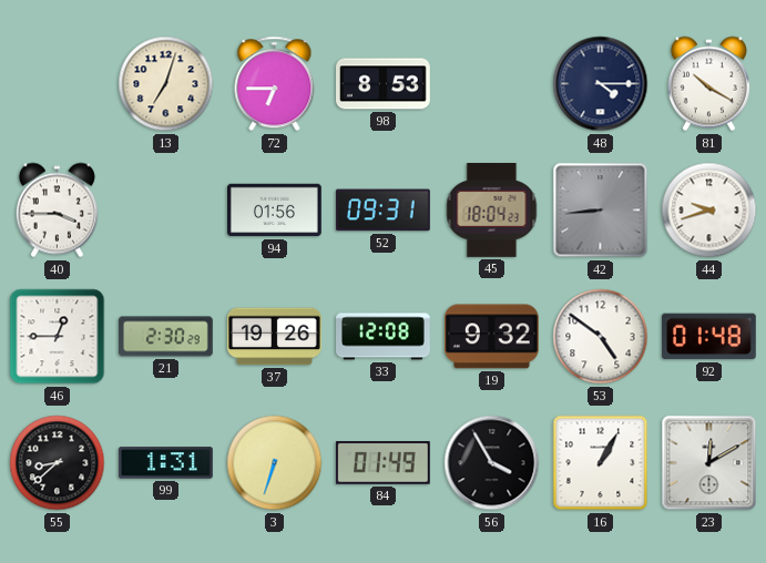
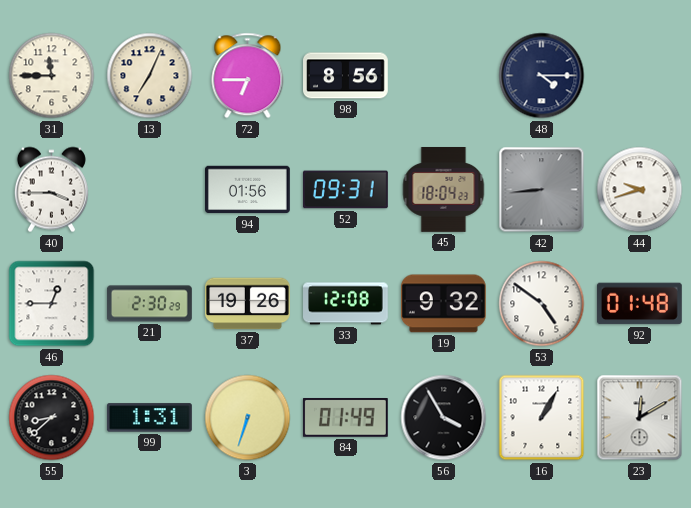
31: none -> 11:45 (52, 76)
13: 7:03 -> 7:04 (150, 76)
98: 8:53 -> 8:56 (346, 76)
81: 10:20 -> none (708, 84)
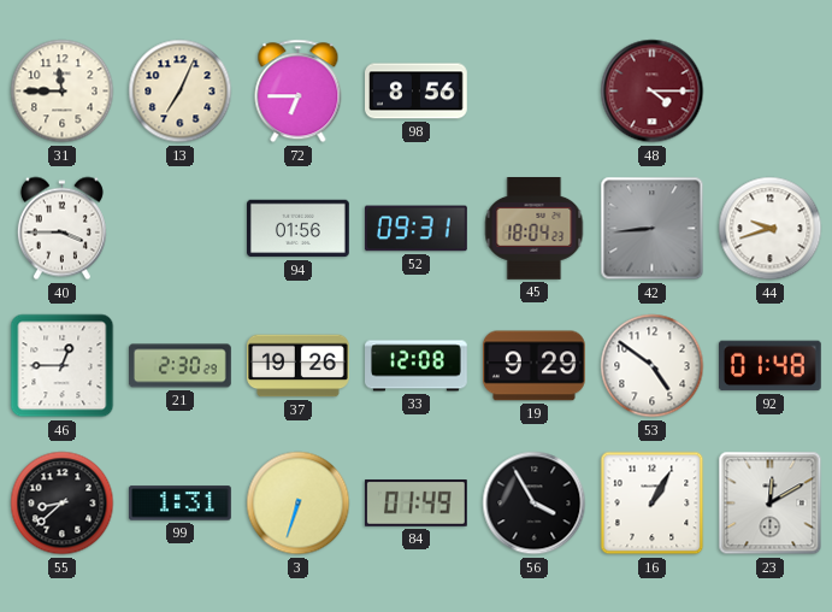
48 dial: navy -> burgundy (653, 92)
19: 9:32 -> 9:29 (533, 366)
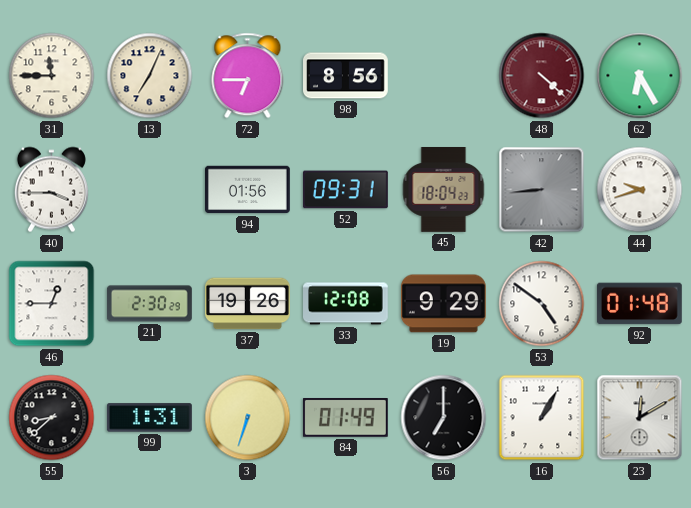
48: 4:15 -> 4:22 (542, 76)
62: none -> 6:25 (640, 76)
56: 3:55 -> 7:00 (444, 418)
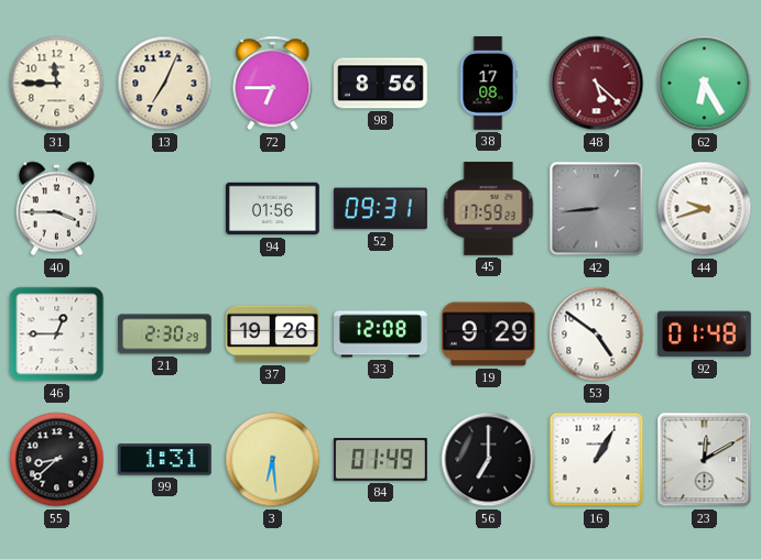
38: none -> 17:08 (488, 84)
48: 4:22 -> 5:22 (597, 84)
45: 18:04 -> 17:59 (489, 209)
3: 6:33 -> 6:29 (273, 460)
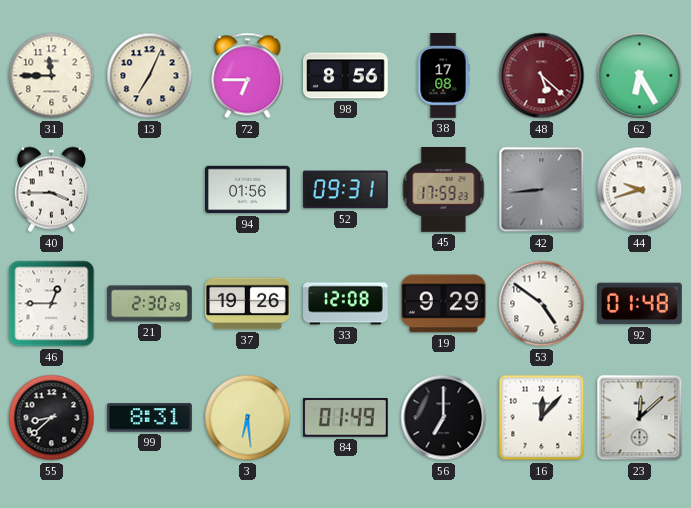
99: 1:31 -> 8:31 (149, 418)
16: 1:05 -> 12:07 (542, 418)
23: 12:10 -> 12:08 (640, 418)
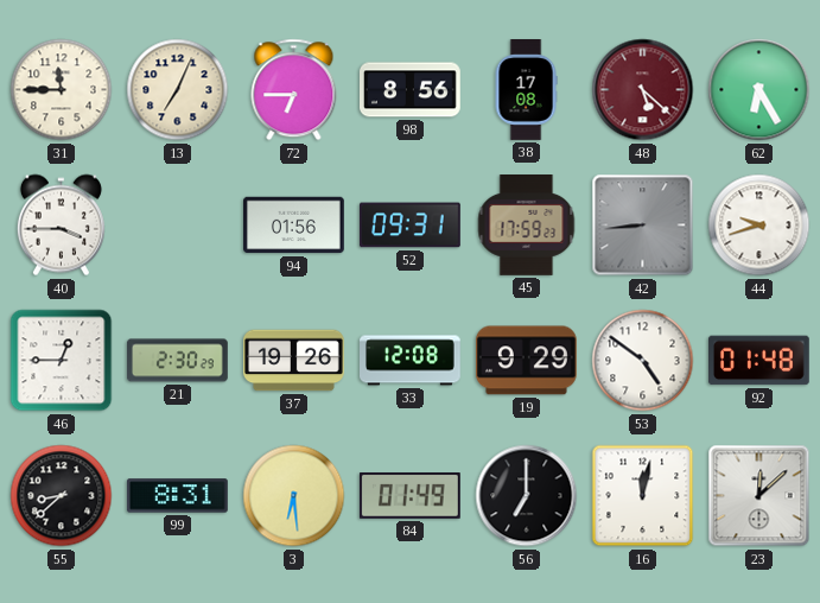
16: 12:07 -> 12:02 (643, 496)
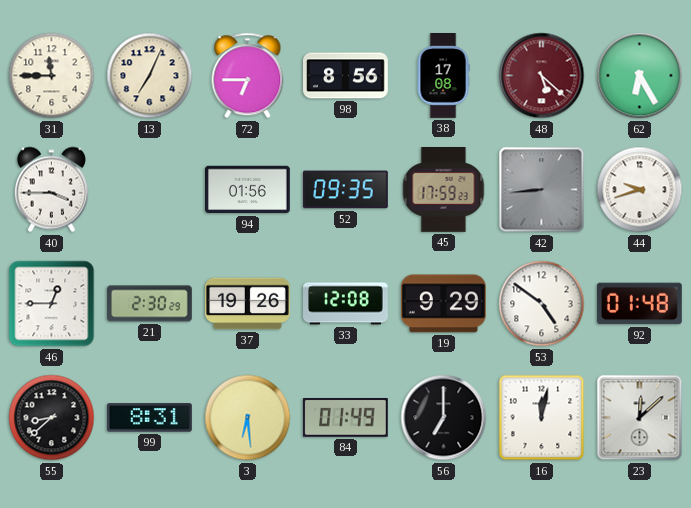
52: 09:31 -> 09:35 (345, 190)
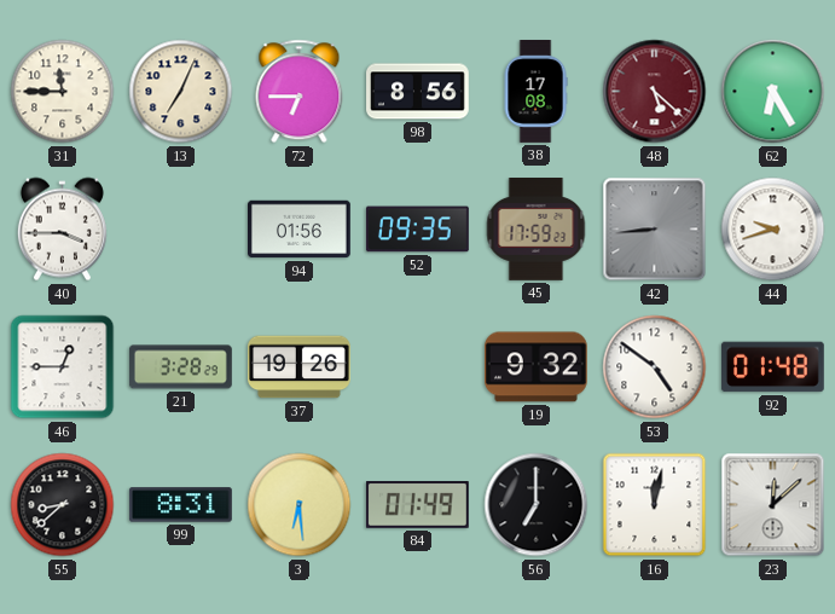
21: 2:30 -> 3:28 (181, 367)
33: 12:08 -> none (346, 304)
19: 9:29 -> 9:32 (535, 367)
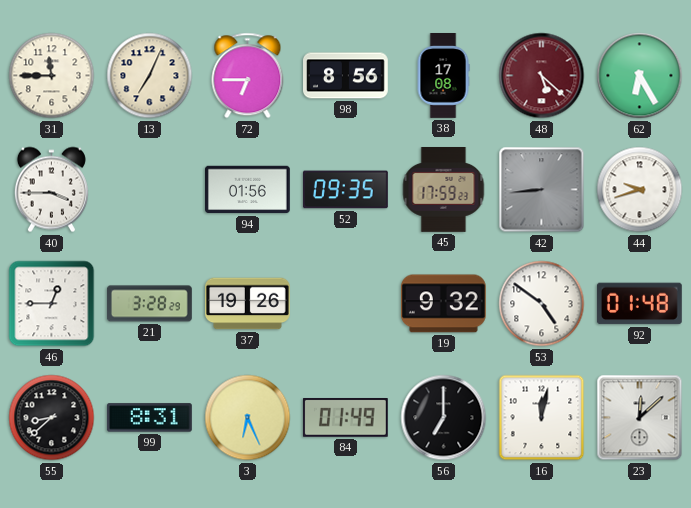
3: 6:29 -> 6:26 (248, 418)
